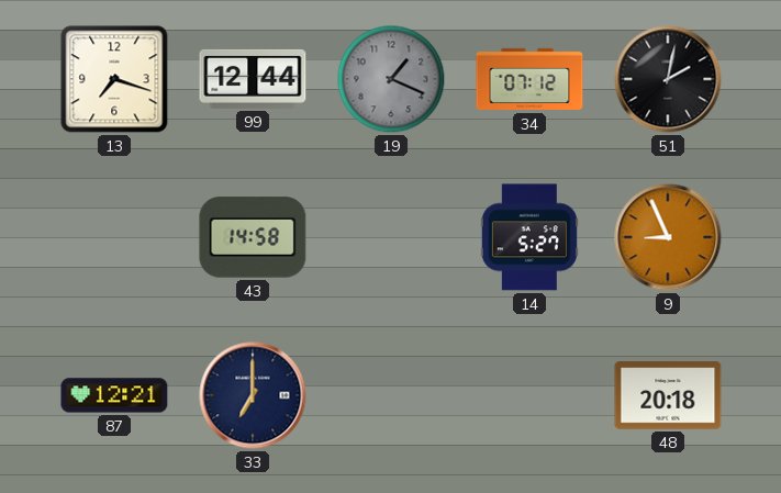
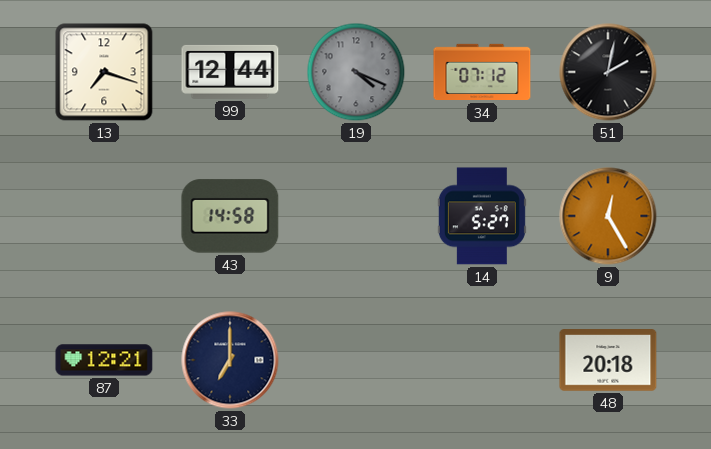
19: 1:19 -> 4:19 (356, 72)
9: 8:56 -> 12:25 (608, 216)
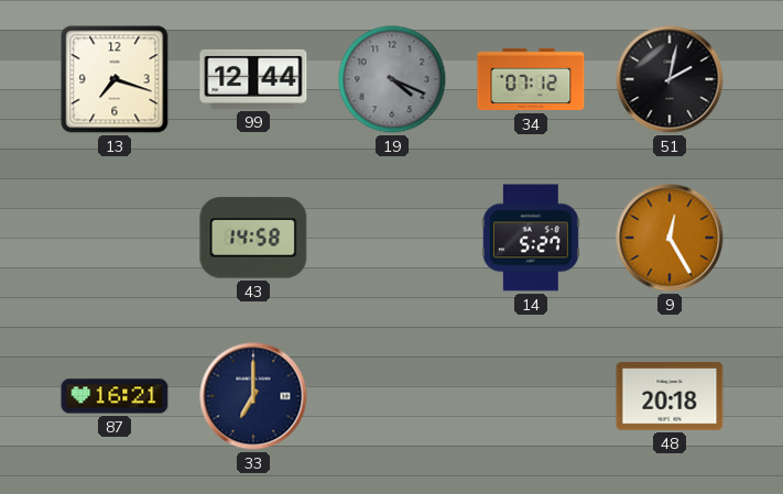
87: 12:21 -> 16:21 (115, 396)
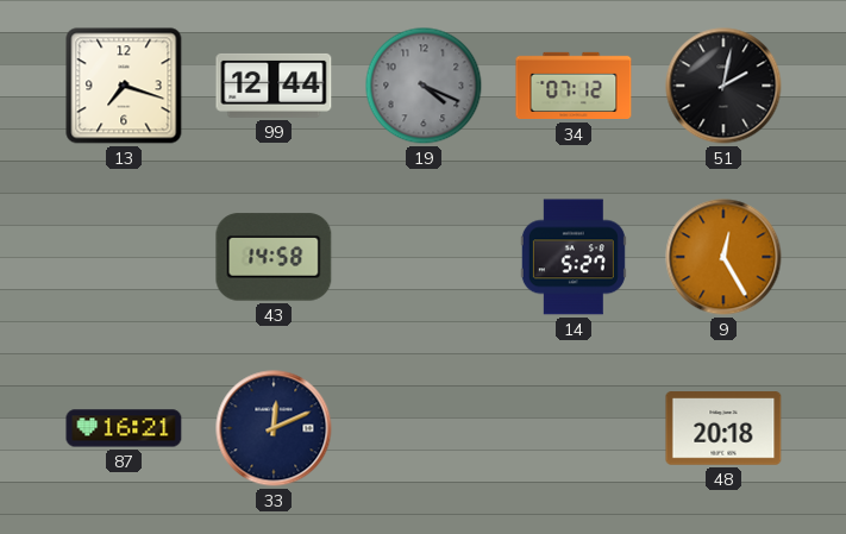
33: 7:00 -> 12:11 (274, 428)
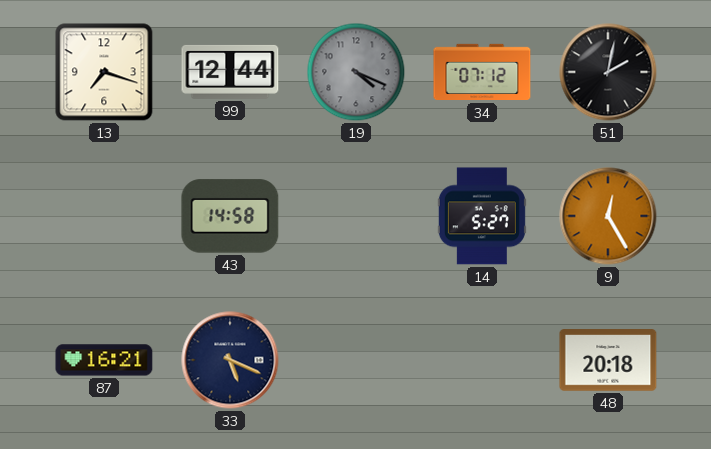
33: 12:11 -> 5:19 (230, 360)
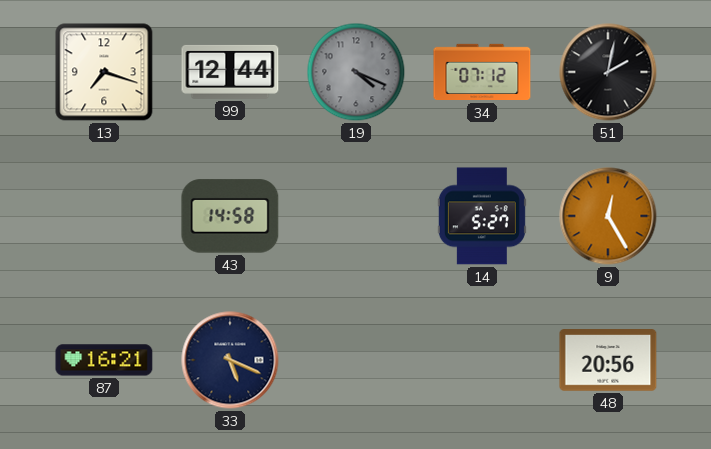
48: 20:18 -> 20:56 (608, 360)
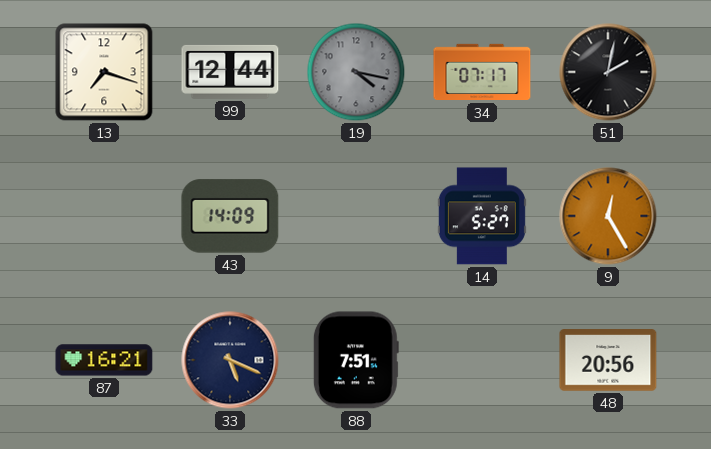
19: 4:19 -> 4:17 (356, 72)
34: 07:12 -> 07:17 (482, 72)
43: 14:58 -> 14:09 (230, 216)
88: none -> 7:51 (356, 360)
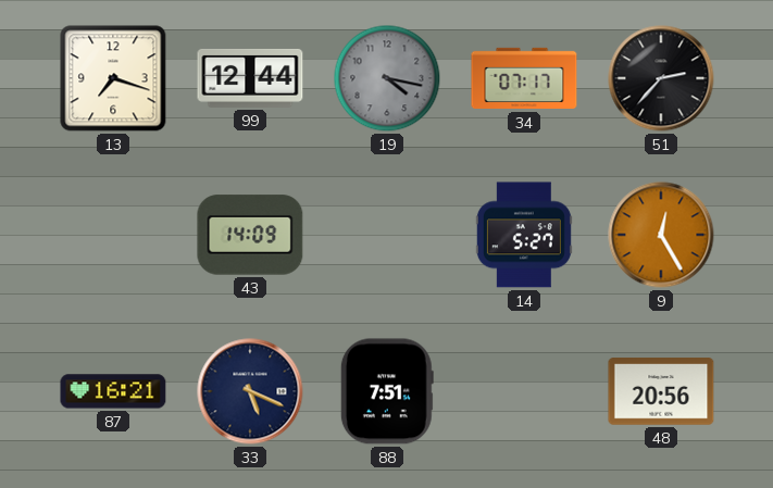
51: 2:02 -> 2:37 (661, 78)
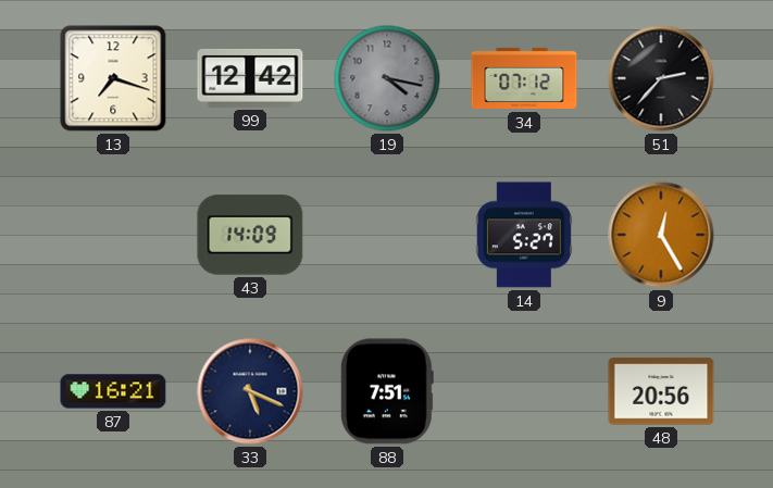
99: 12:44 -> 12:42 (250, 78)
34: 07:17 -> 07:12 (524, 78)
